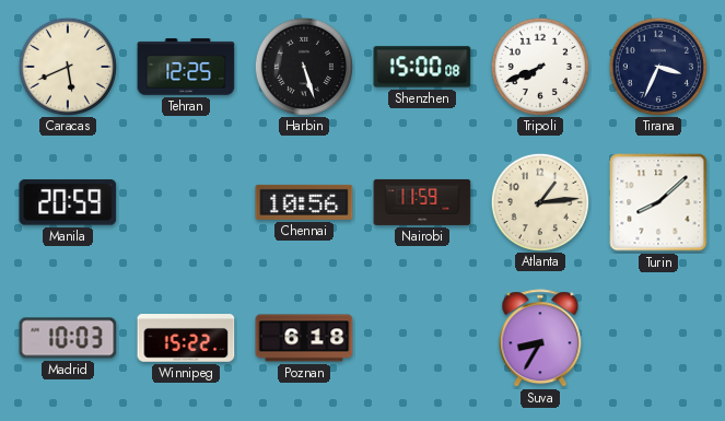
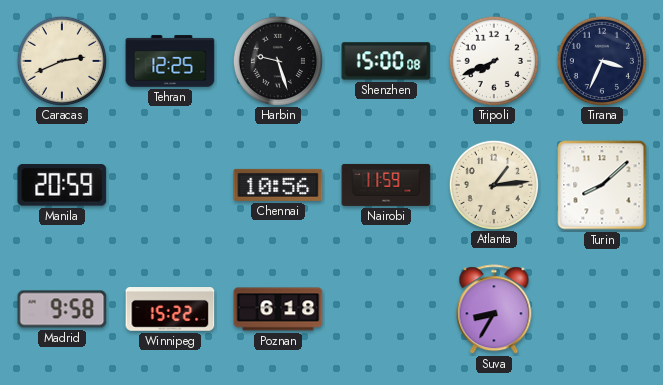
Caracas: 5:41 -> 2:41 (61, 60)
Harbin: 5:27 -> 9:27 (277, 60)
Madrid: 10:03 -> 9:58 (62, 309)
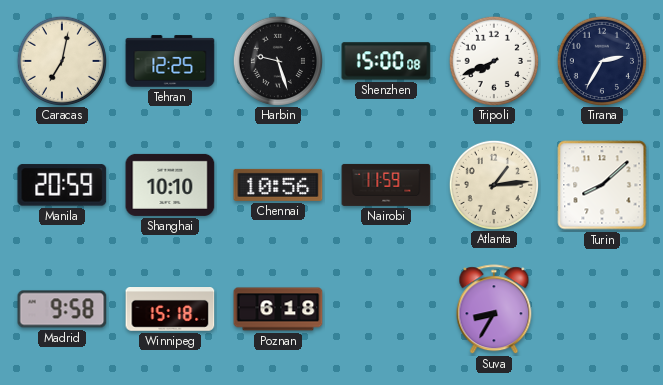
Caracas: 2:41 -> 7:02 (61, 60)
Tirana: 3:34 -> 2:35 (601, 60)
Shanghai: none -> 10:10 (170, 185)
Winnipeg: 15:22 -> 15:18 (170, 310)
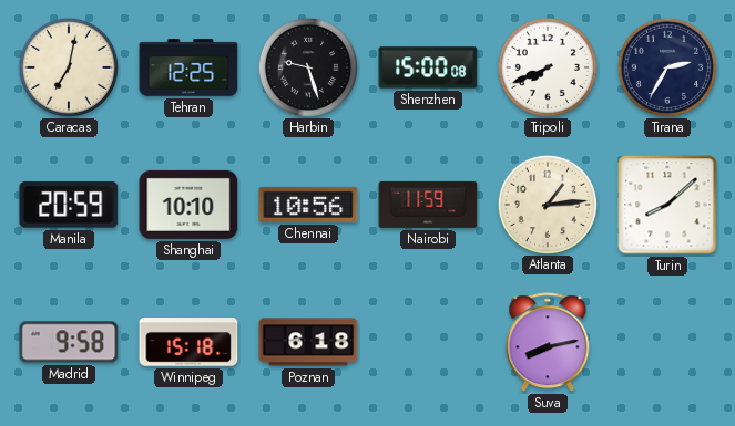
Suva: 8:35 -> 8:13 (548, 343)
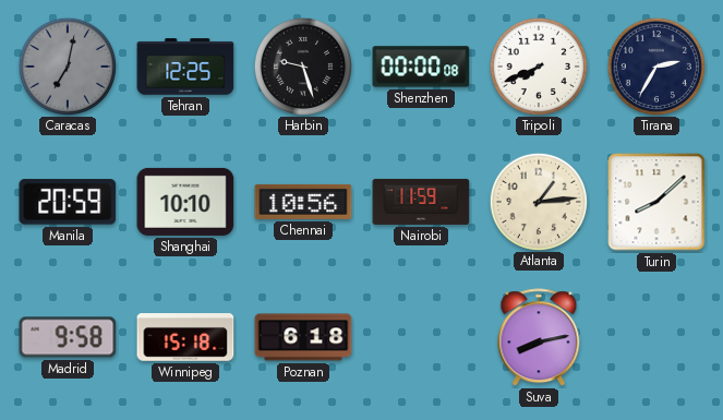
Caracas dial: cream -> grey (67, 65)
Shenzhen: 15:00 -> 00:00 (421, 67)
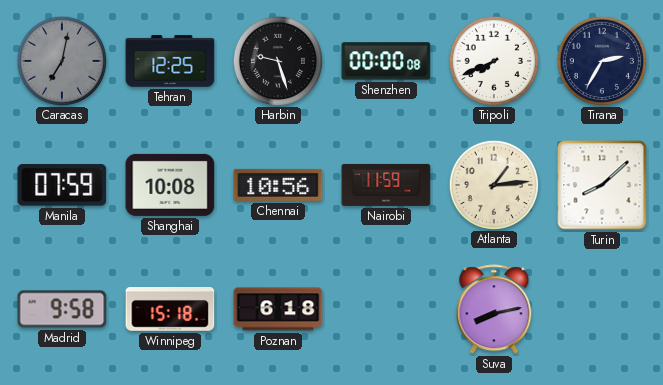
Manila: 20:59 -> 07:59 (62, 185)
Shanghai: 10:10 -> 10:08 (170, 185)
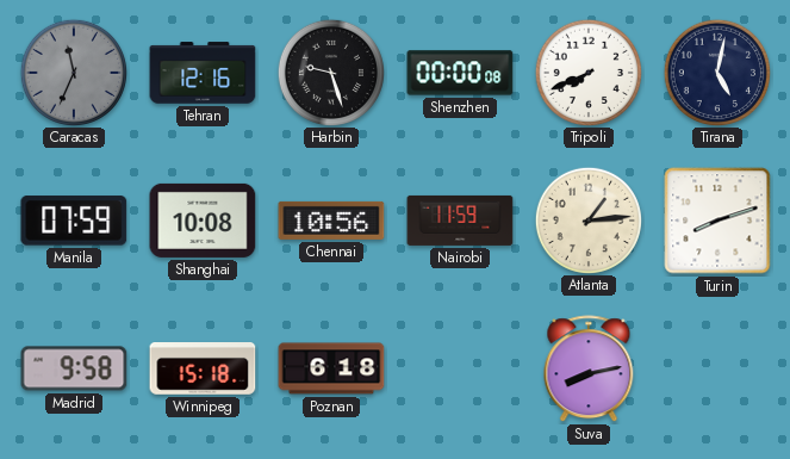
Caracas: 7:02 -> 11:34 (73, 72)
Tehran: 12:25 -> 12:16 (203, 73)
Tirana: 2:35 -> 5:02 (716, 72)
Turin: 8:08 -> 8:12 (717, 221)
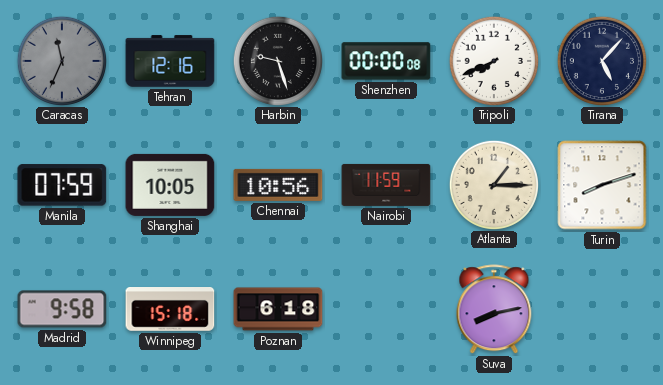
Tirana: 5:02 -> 5:07 (601, 60)
Shanghai: 10:08 -> 10:05 (170, 185)
Atlanta: 1:14 -> 1:15 (493, 184)
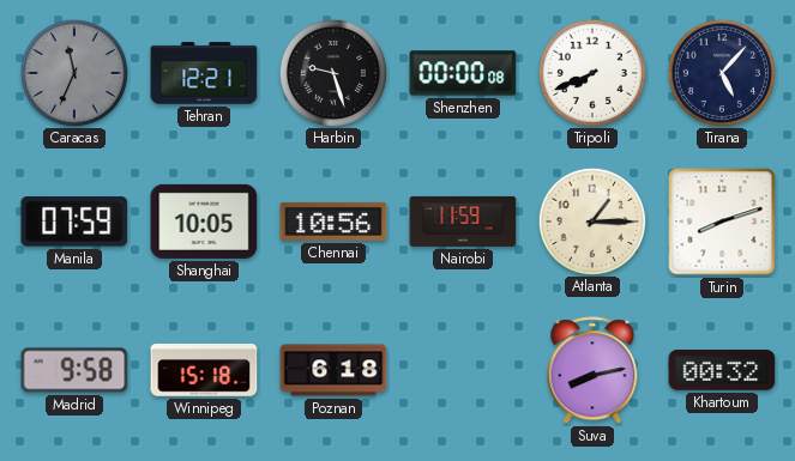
Tehran: 12:16 -> 12:21 (204, 73)
Khartoum: none -> 00:32 (722, 371)
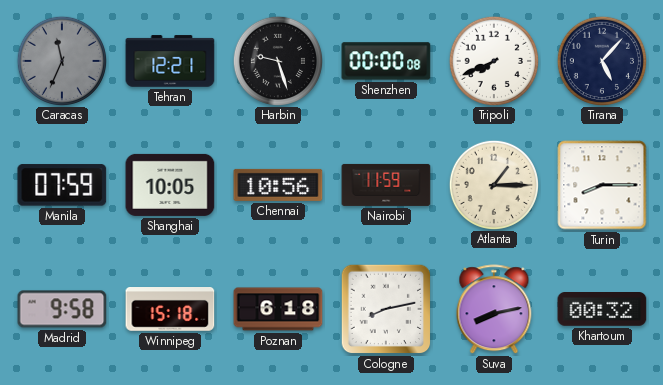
Turin: 8:12 -> 8:15 (602, 185)
Cologne: none -> 8:13 (386, 309)
